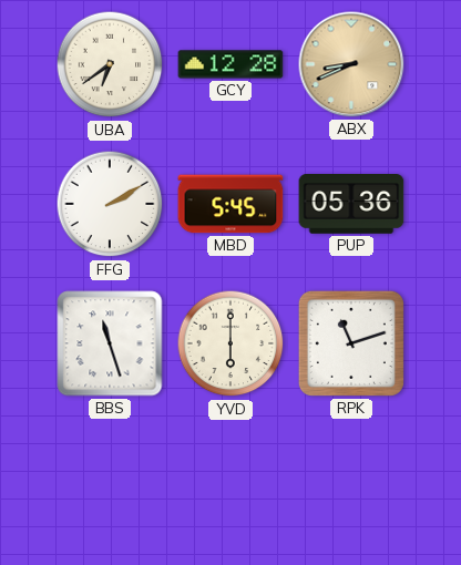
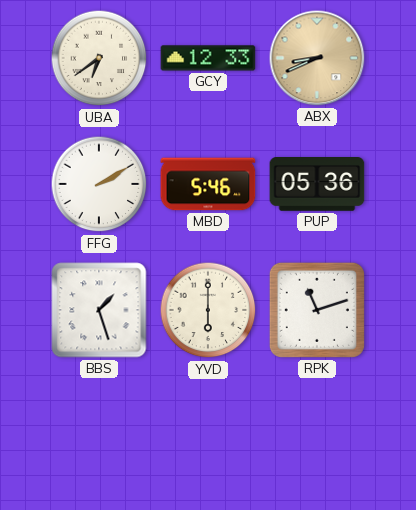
GCY: 12:28 -> 12:33 (208, 58)
MBD: 5:45 -> 5:46 (208, 184)
BBS: 11:27 -> 1:27 (99, 310)
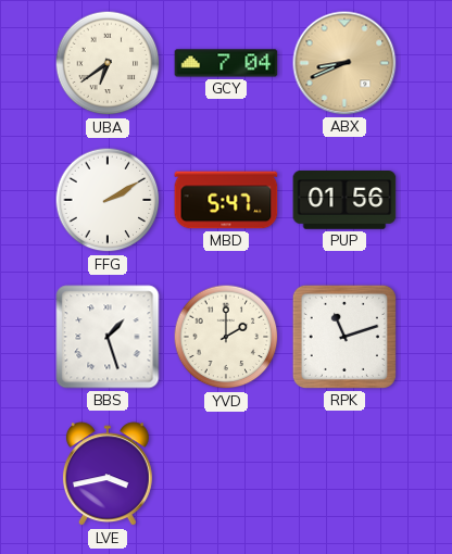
GCY: 12:33 -> 7:04 (226, 63)
MBD: 5:46 -> 5:47 (226, 200)
PUP: 05:36 -> 01:56 (344, 200)
YVD: 6:00 -> 2:00 (226, 337)
LVE: none -> 3:43 (108, 475)
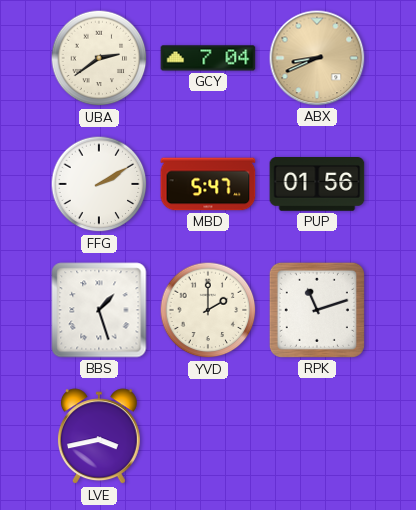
UBA: 6:39 -> 2:39 (99, 58)
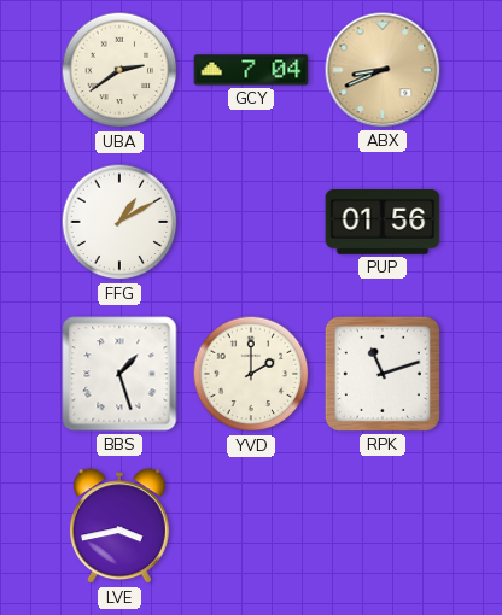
FFG: 2:10 -> 1:10 (119, 222)
MBD: 5:47 -> none (208, 184)
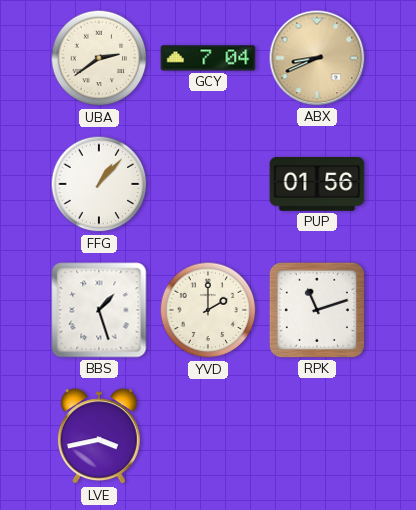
FFG: 1:10 -> 1:07 (99, 184)
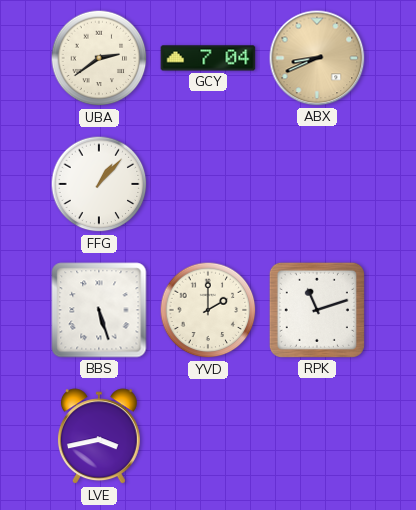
PUP: 01:56 -> none (317, 184)
BBS: 1:27 -> 5:27 (99, 310)
